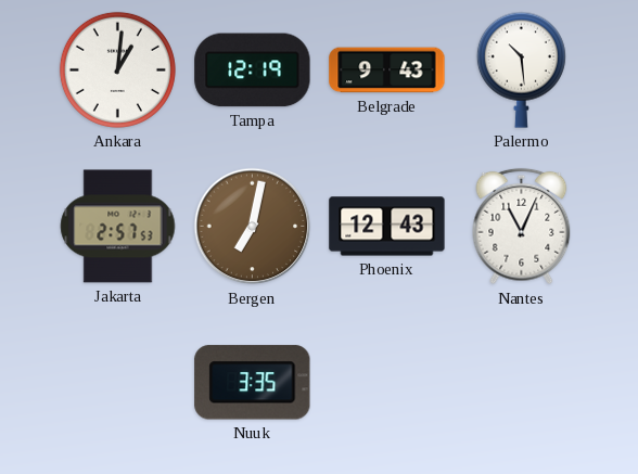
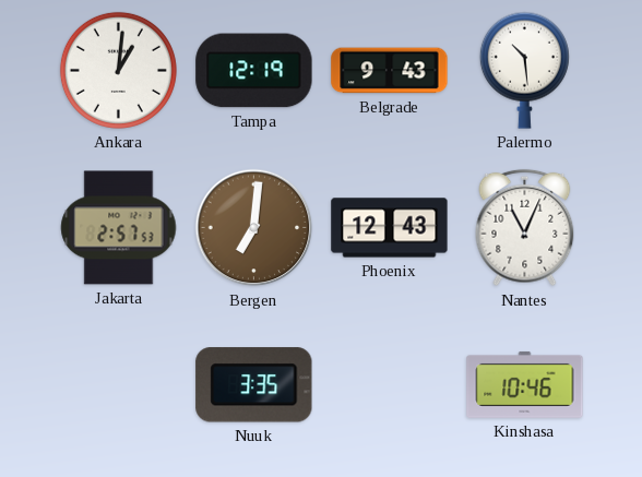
Bergen: 7:02 -> 7:01 (254, 228)
Kinshasa: none -> 10:46 (525, 384)
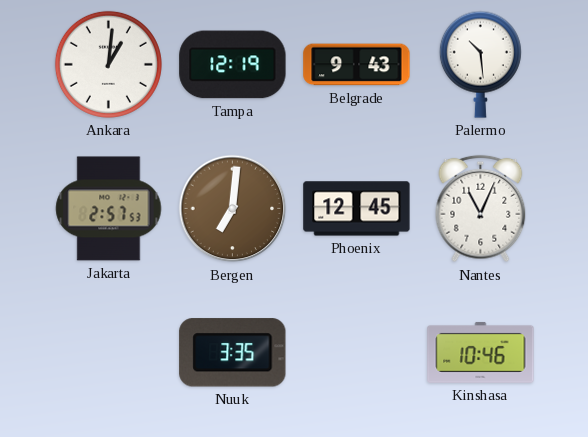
Phoenix: 12:43 -> 12:45 (357, 209)
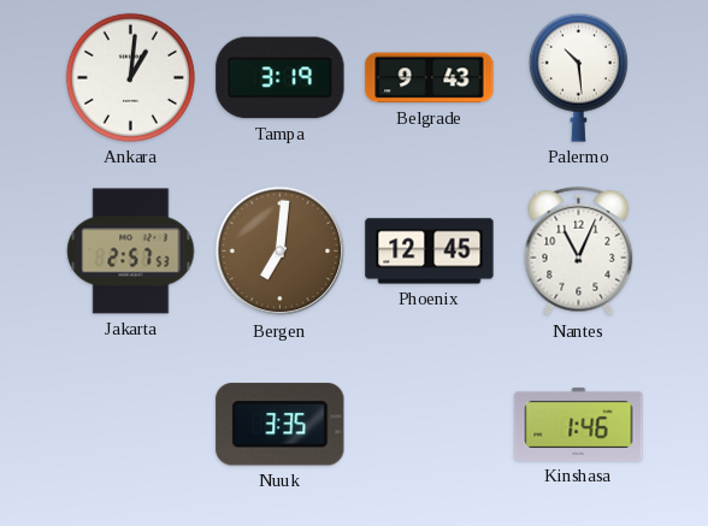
Tampa: 12:19 -> 3:19 (281, 78)
Kinshasa: 10:46 -> 1:46 (579, 424)
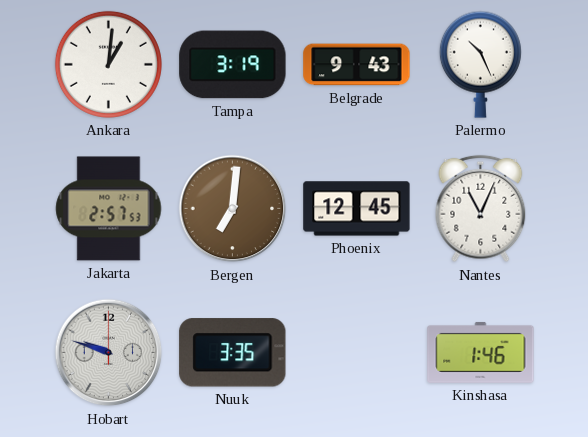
Palermo: 10:29 -> 10:26 (480, 64)
Hobart: none -> 9:48 (109, 353)
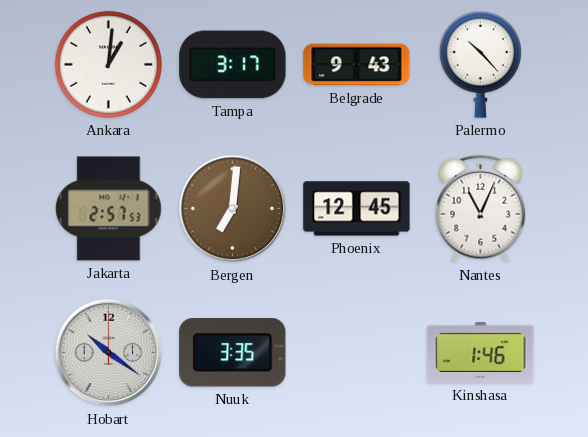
Tampa: 3:19 -> 3:17 (233, 65)
Palermo: 10:26 -> 10:23 (480, 64)
Hobart: 9:48 -> 10:21 (109, 353)
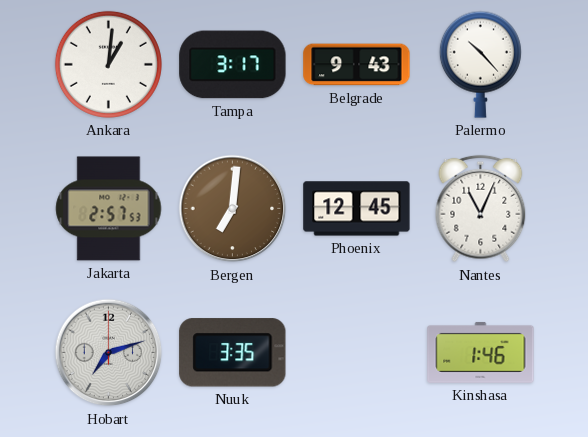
Hobart: 10:21 -> 7:12 (109, 353)
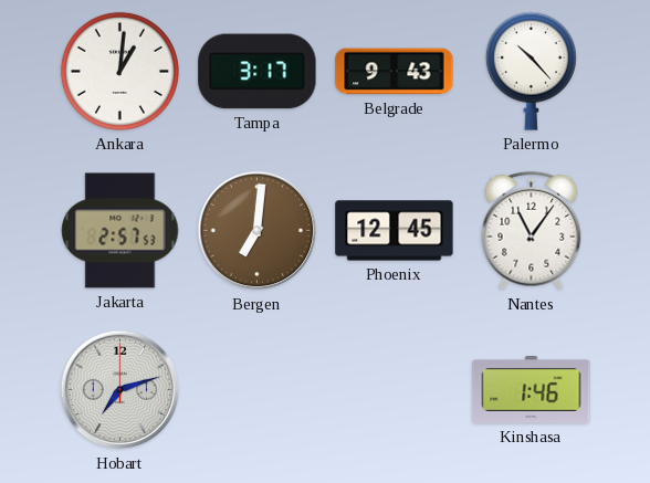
Nantes: 11:04 -> 11:06 (532, 231)
Nuuk: 3:35 -> none (233, 353)
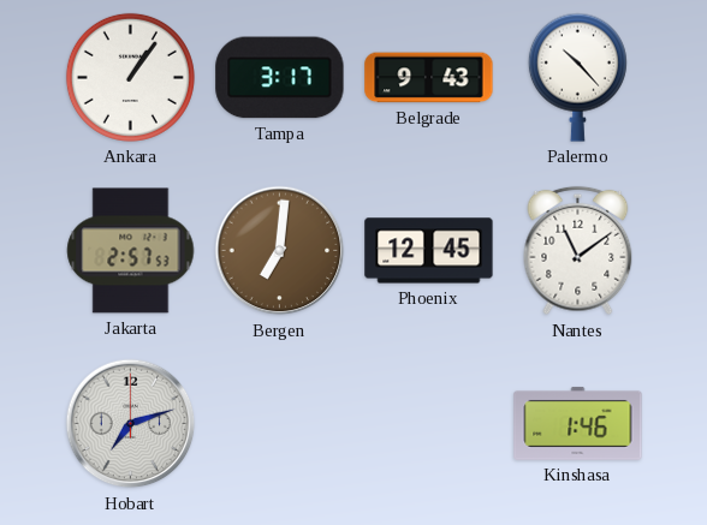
Ankara: 1:01 -> 1:06 (130, 77)
Nantes: 11:06 -> 11:09 (578, 251)
